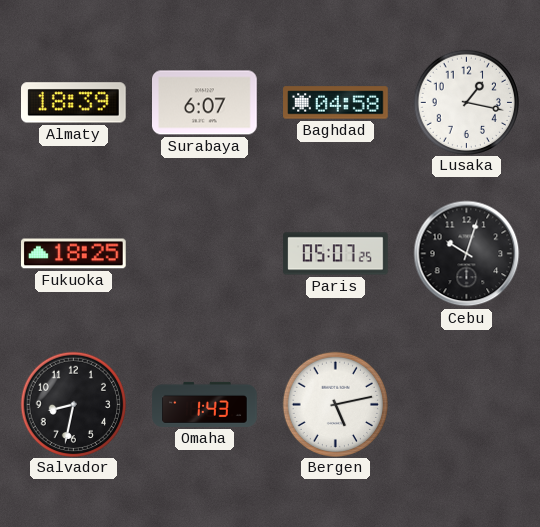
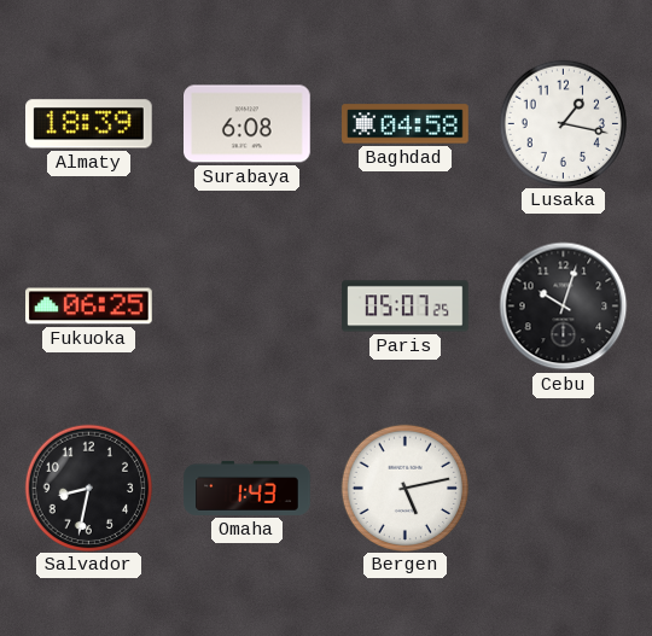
Surabaya: 6:07 -> 6:08 (248, 124)
Fukuoka: 18:25 -> 06:25 (89, 307)
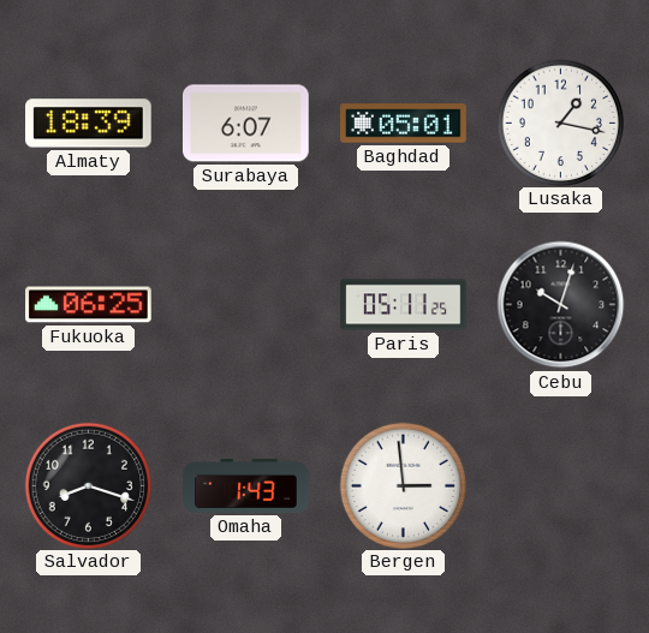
Surabaya: 6:08 -> 6:07 (246, 124)
Baghdad: 04:58 -> 05:01 (404, 124)
Paris: 05:07 -> 05:11 (404, 305)
Salvador: 8:32 -> 8:18 (88, 485)
Bergen: 5:13 -> 2:59 (403, 485)
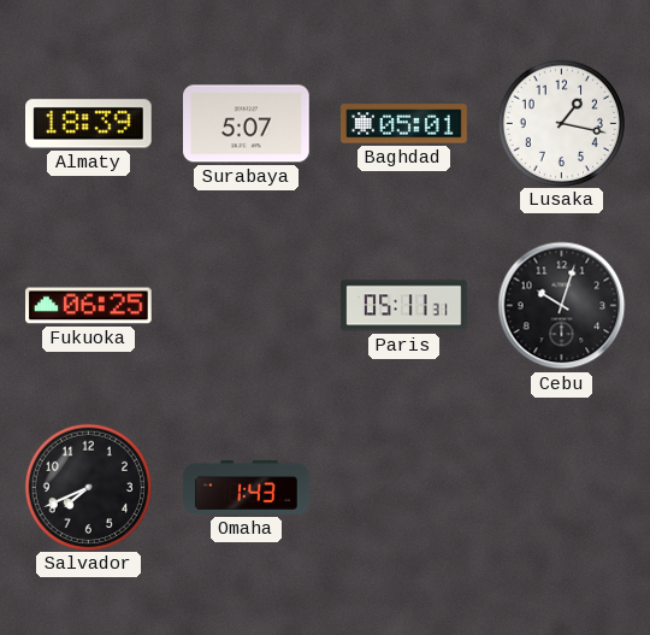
Surabaya: 6:07 -> 5:07 (247, 124)
Paris: 05:11:25 -> 05:11:31 (404, 306)
Salvador: 8:18 -> 7:41 (88, 487)
Bergen: 2:59 -> none (403, 485)
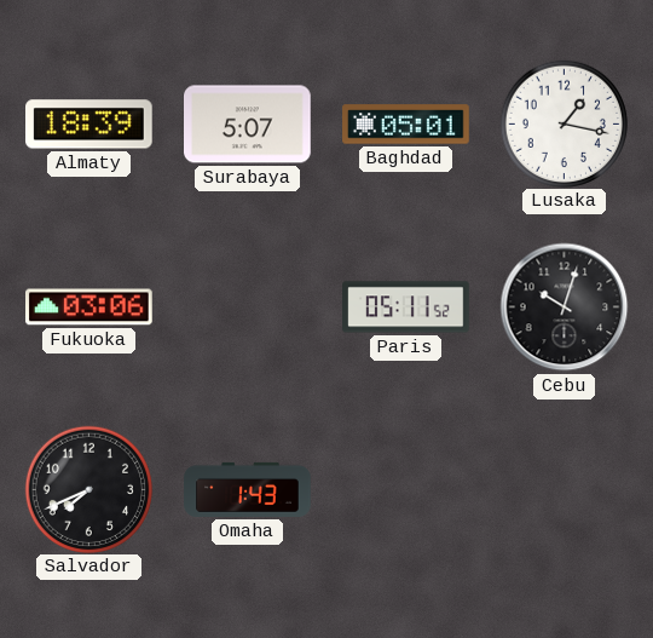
Fukuoka: 06:25 -> 03:06 (89, 307)
Paris: 05:11:31 -> 05:11:52 (406, 307)
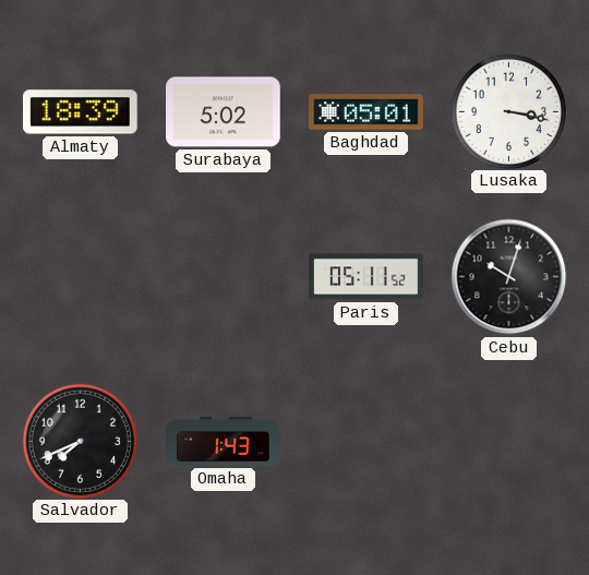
Surabaya: 5:07 -> 5:02 (224, 112)
Lusaka: 1:17 -> 3:17 (508, 111)
Fukuoka: 03:06 -> none (89, 307)
